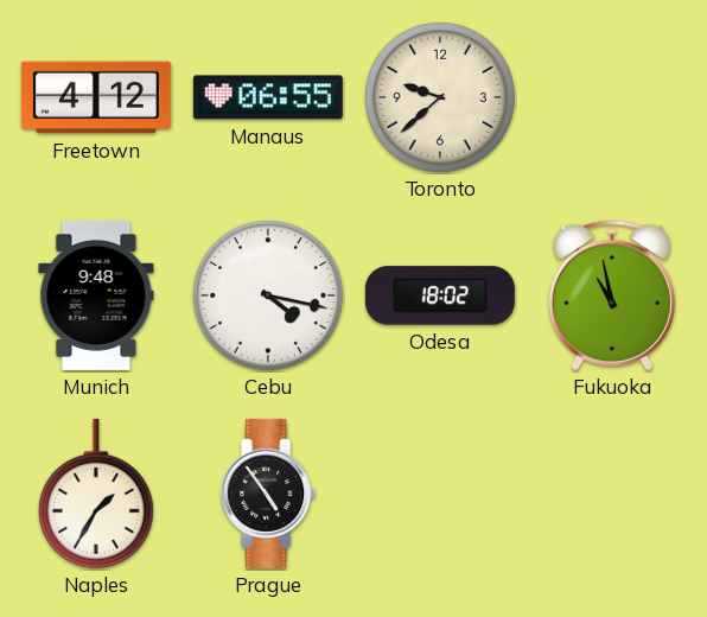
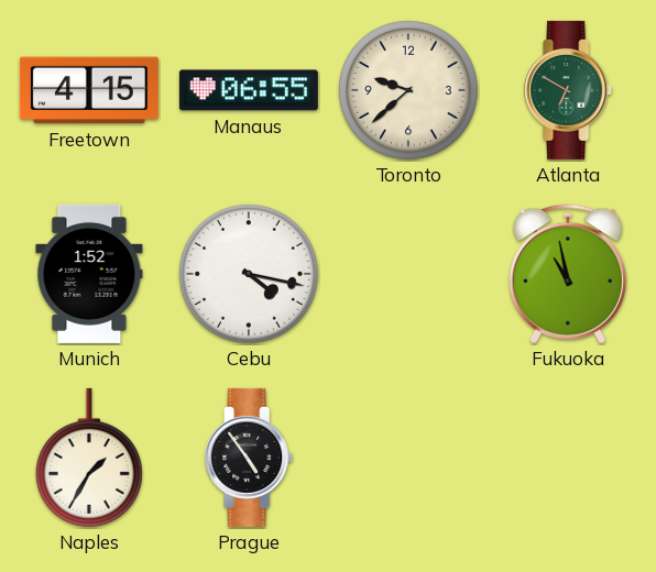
Freetown: 4:12 -> 4:15 (89, 90)
Atlanta: none -> 6:50 (569, 90)
Munich: 9:48 -> 1:52 (89, 274)
Odesa: 18:02 -> none (440, 295)
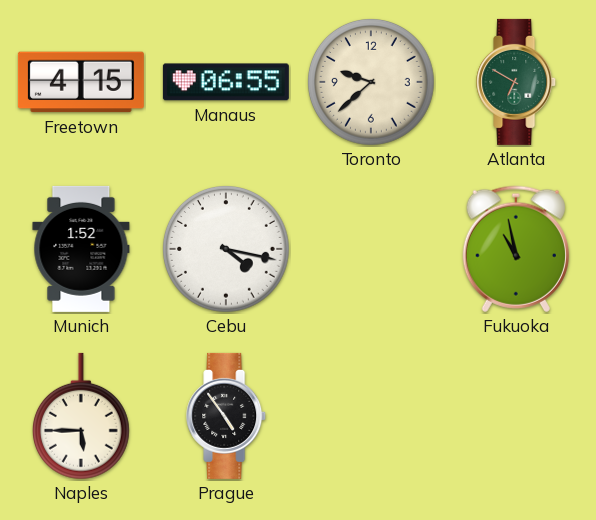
Naples: 1:35 -> 5:45 (81, 416)
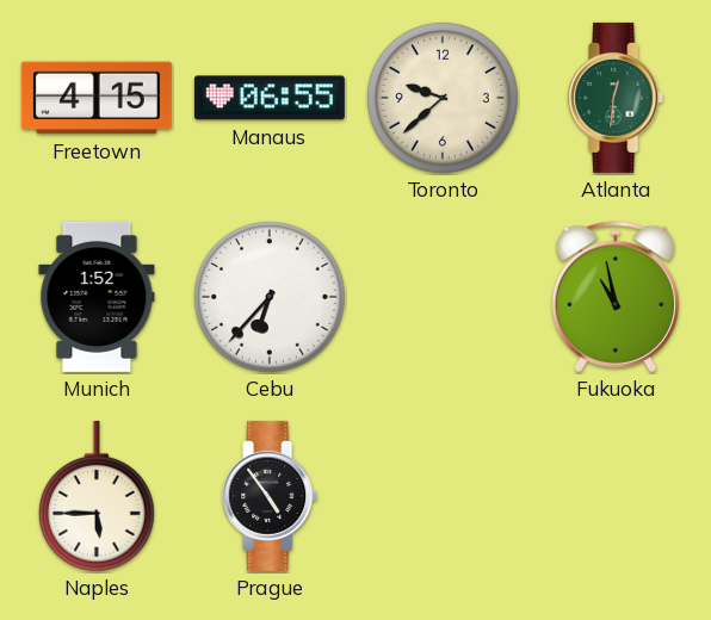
Atlanta: 6:50 -> 12:31 (617, 98)
Cebu: 4:17 -> 6:37 (271, 298)
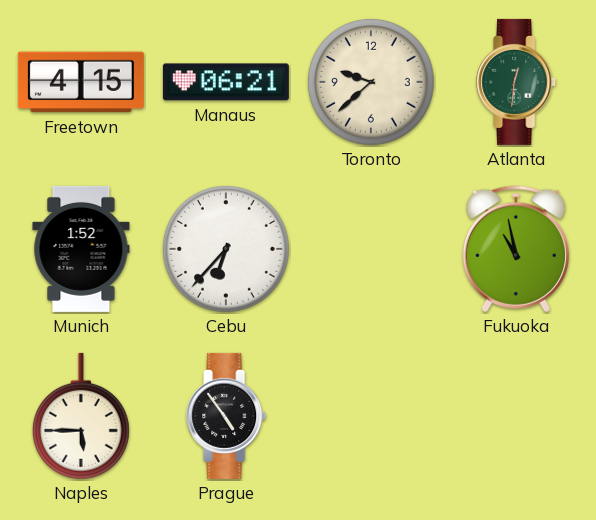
Manaus: 06:55 -> 06:21 (226, 82)
